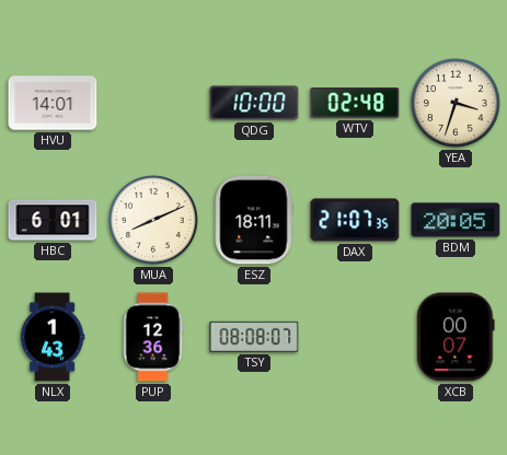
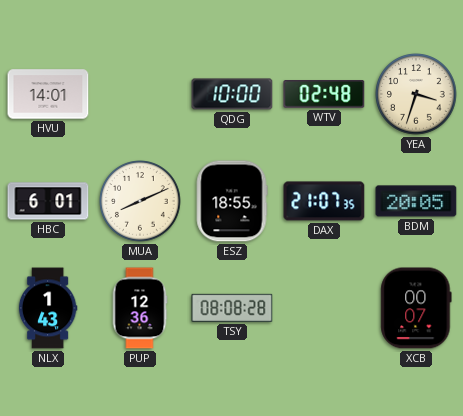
ESZ: 18:11 -> 18:55 (232, 201)
TSY: 08:08:07 -> 08:08:28 (232, 308)
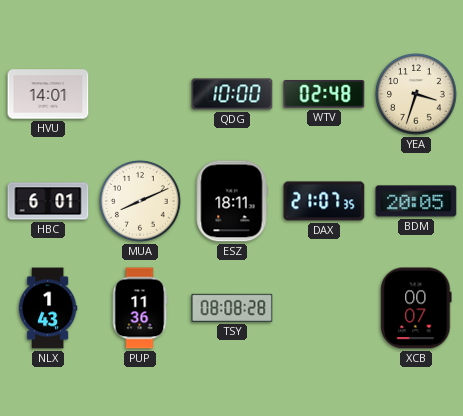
ESZ: 18:55 -> 18:11 (232, 201)
PUP: 12:36 -> 11:36 (140, 308)
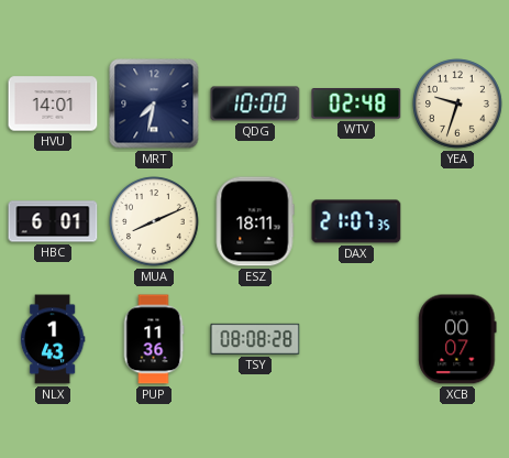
MRT: none -> 7:32 (154, 103)
YEA: 3:33 -> 9:33 (457, 103)
BDM: 20:05 -> none (416, 201)
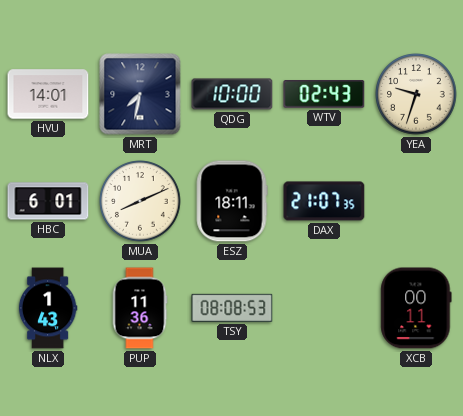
WTV: 02:48 -> 02:43 (324, 95)
TSY: 08:08:28 -> 08:08:53 (232, 308)
XCB: 00:07 -> 00:11 (416, 308)
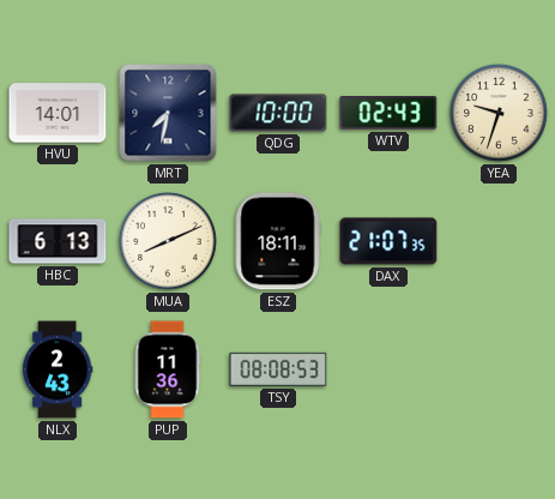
HBC: 6:01 -> 6:13 (58, 241)
NLX: 1:43 -> 2:43 (58, 369)
XCB: 00:11 -> none (416, 308)
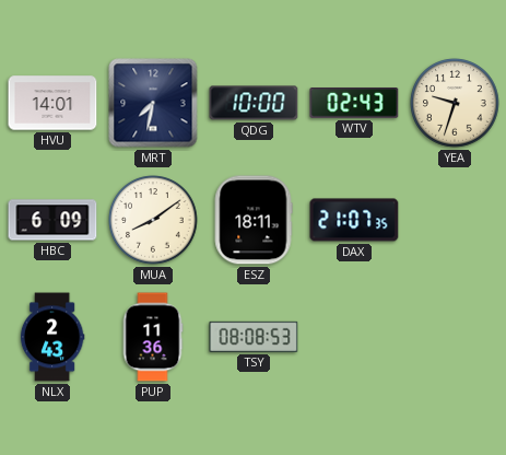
HBC: 6:13 -> 6:09 (52, 220)
MUA: 8:11 -> 8:09 (153, 220)
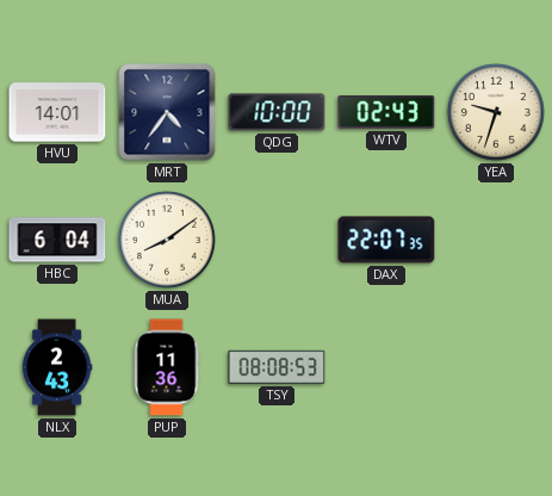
MRT: 7:32 -> 4:36 (167, 112)
HBC: 6:09 -> 6:04 (57, 240)
ESZ: 18:11 -> none (254, 220)
DAX: 21:07 -> 22:07 (386, 240)
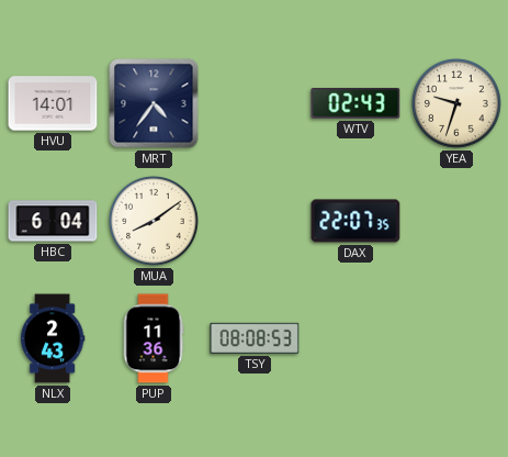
QDG: 10:00 -> none (277, 112)
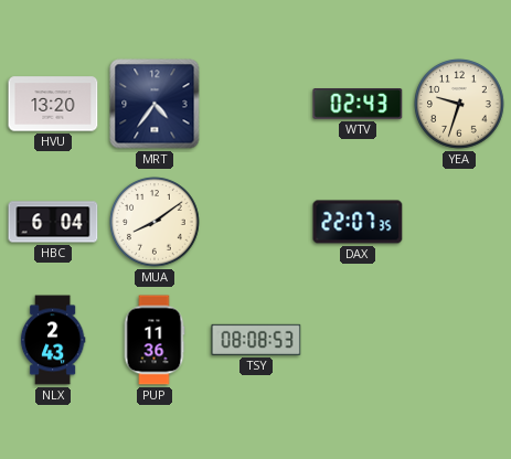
HVU: 14:01 -> 13:20 (53, 104)
